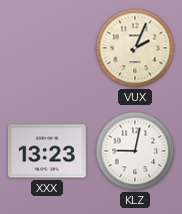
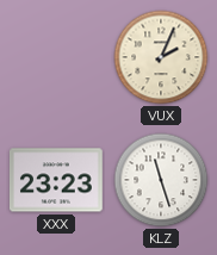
XXX: 13:23 -> 23:23 (56, 180)
KLZ: 9:02 -> 11:27 (161, 180)
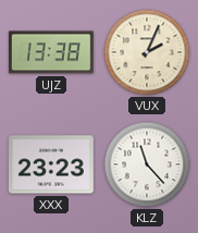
UJZ: none -> 13:38 (52, 52)
KLZ: 11:27 -> 11:23 (147, 164)
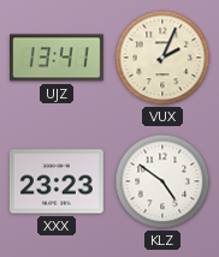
UJZ: 13:38 -> 13:41 (58, 58)
KLZ: 11:23 -> 4:51 (162, 181)
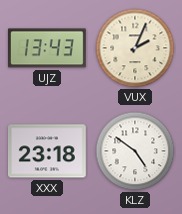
UJZ: 13:41 -> 13:43 (48, 48)
XXX: 23:23 -> 23:18 (47, 151)
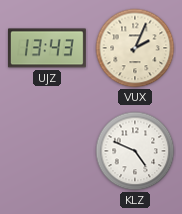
XXX: 23:18 -> none (47, 151)
KLZ: 4:51 -> 4:49 (135, 151)
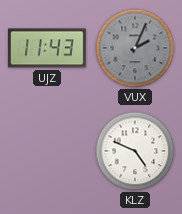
UJZ: 13:43 -> 11:43 (48, 48)
VUX dial: cream -> grey (135, 48)
